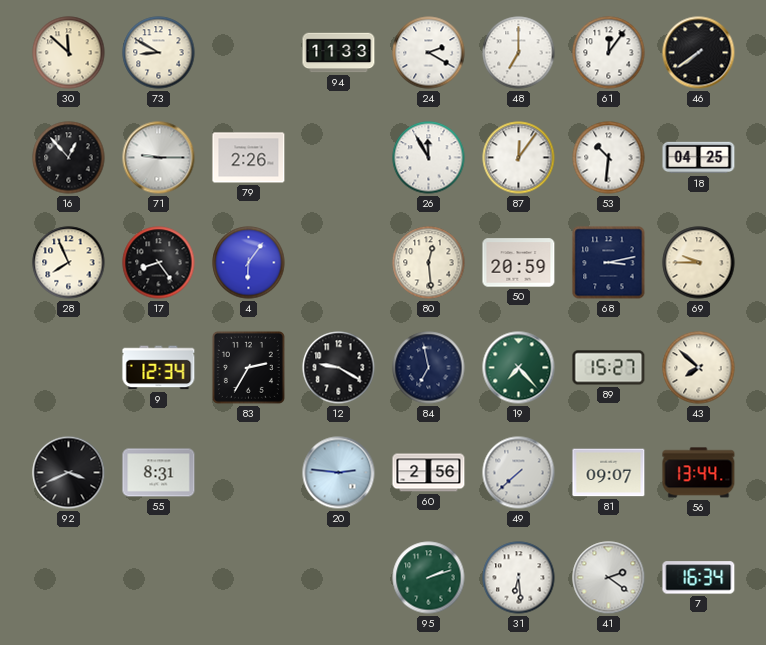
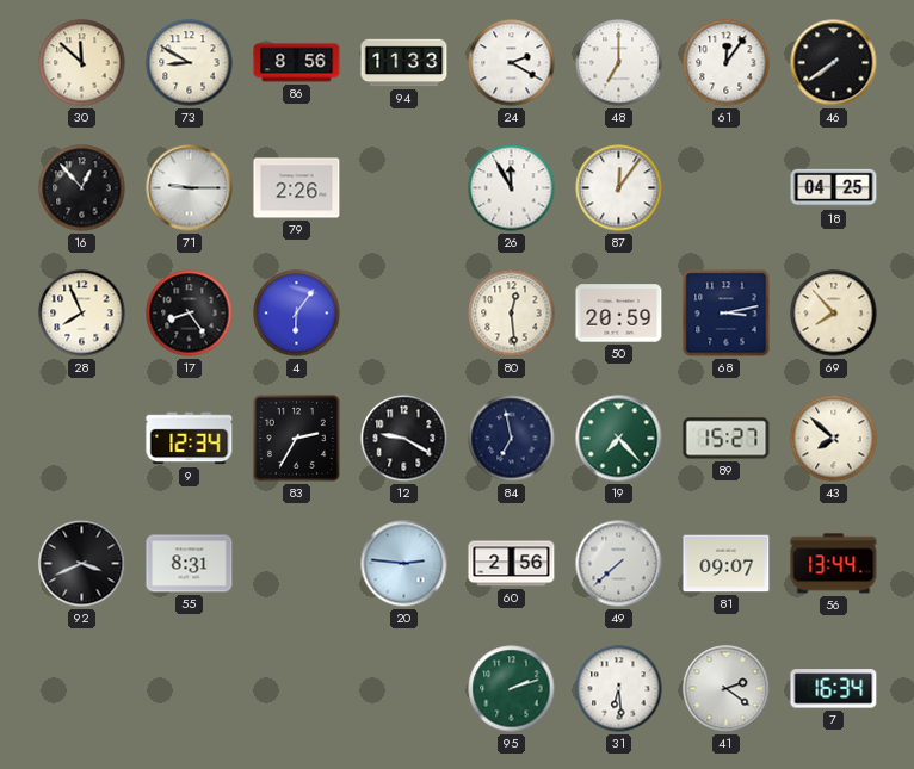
86: none -> 8:56 (297, 63)
53: 10:31 -> none (609, 158)
69: 9:45 -> 7:53 (834, 314)
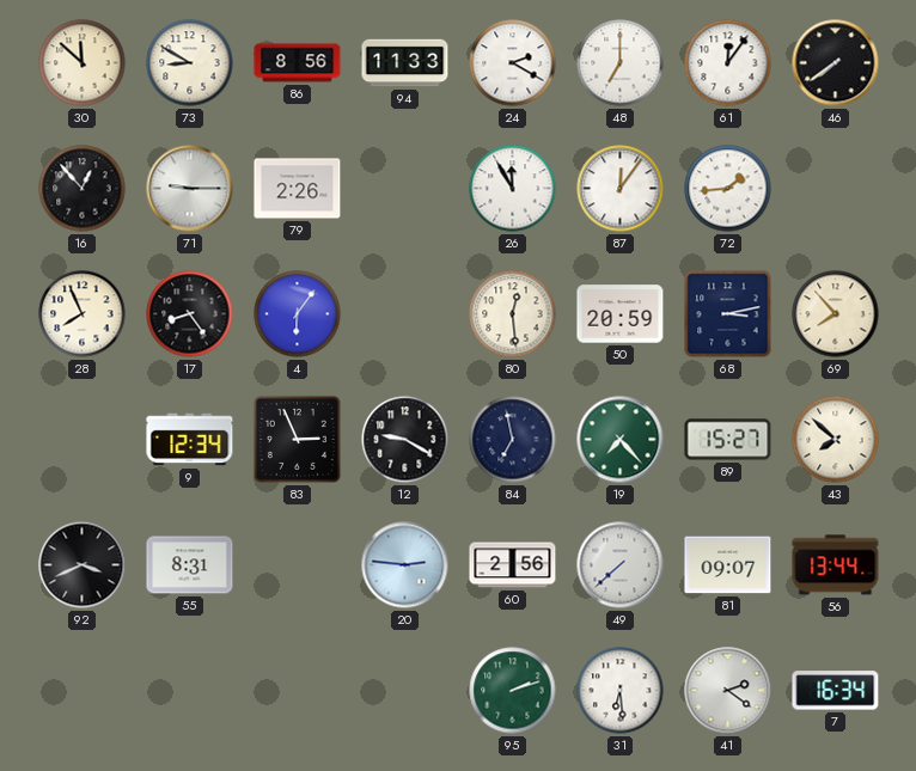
72: none -> 1:44 (728, 189)
18: 04:25 -> none (834, 188)
83: 2:35 -> 2:56 (297, 439)
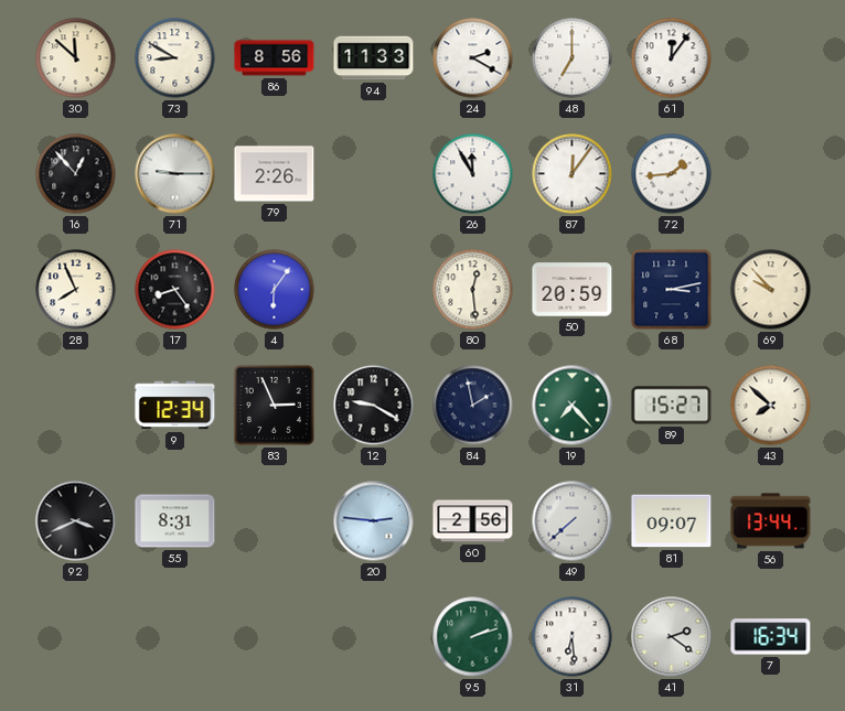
46: 7:39 -> none (836, 63)
69: 7:53 -> 9:53 (771, 290)
84: 6:58 -> 1:58 (473, 406)
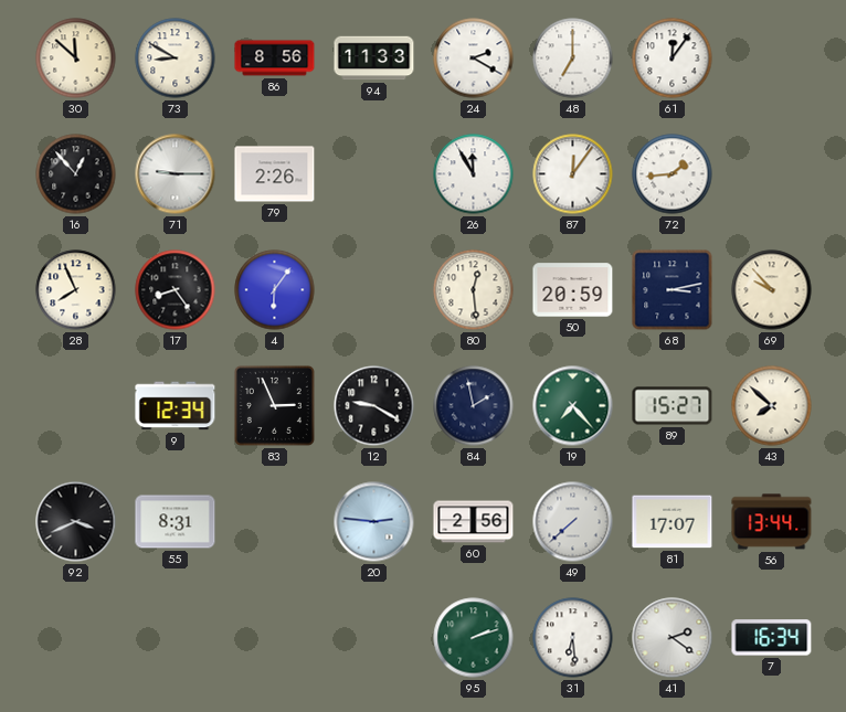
81: 09:07 -> 17:07 (673, 522)
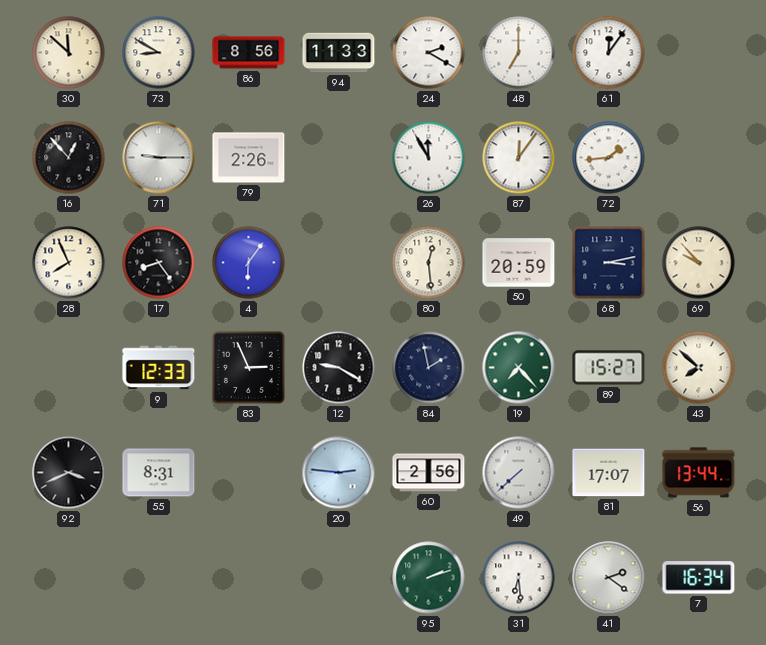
9: 12:34 -> 12:33 (159, 368)
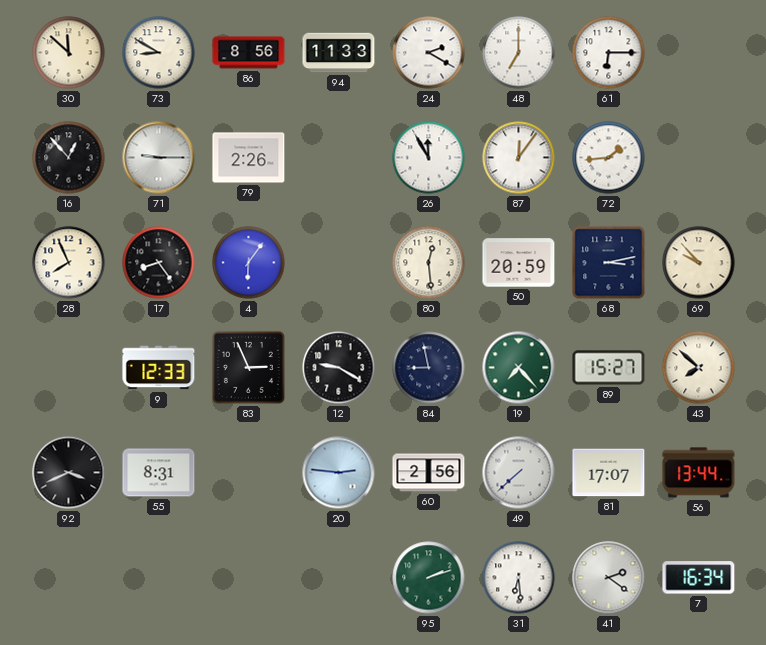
61: 12:06 -> 6:15 (609, 53)
84: 1:58 -> 8:58 (429, 368)
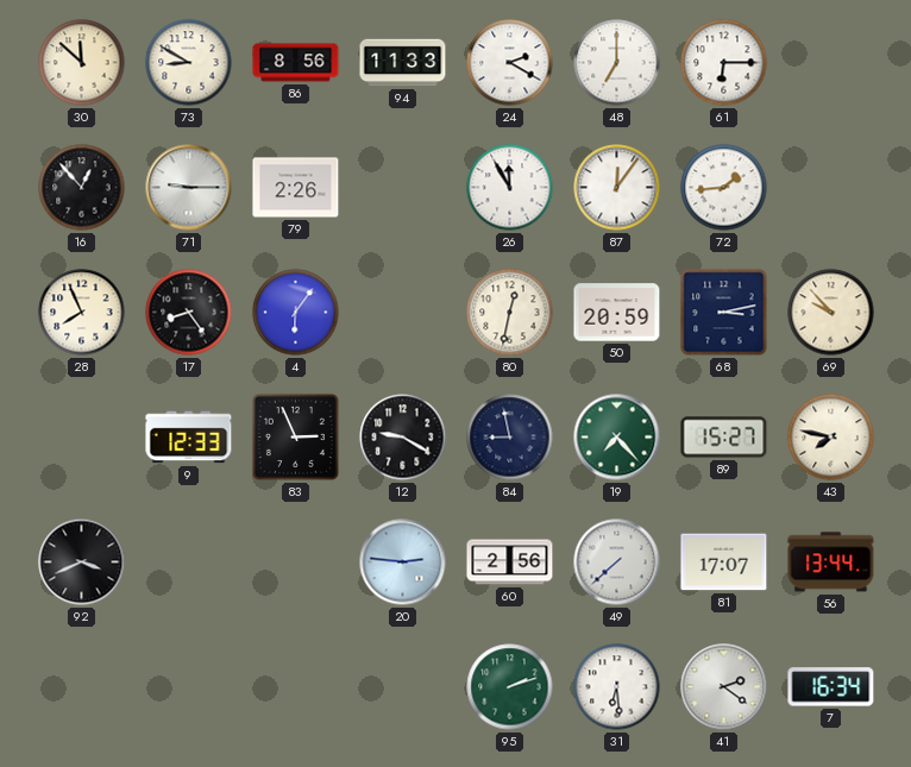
80: 12:29 -> 12:32 (510, 313)
43: 7:52 -> 7:47 (831, 438)
55: 8:31 -> none (159, 473)
